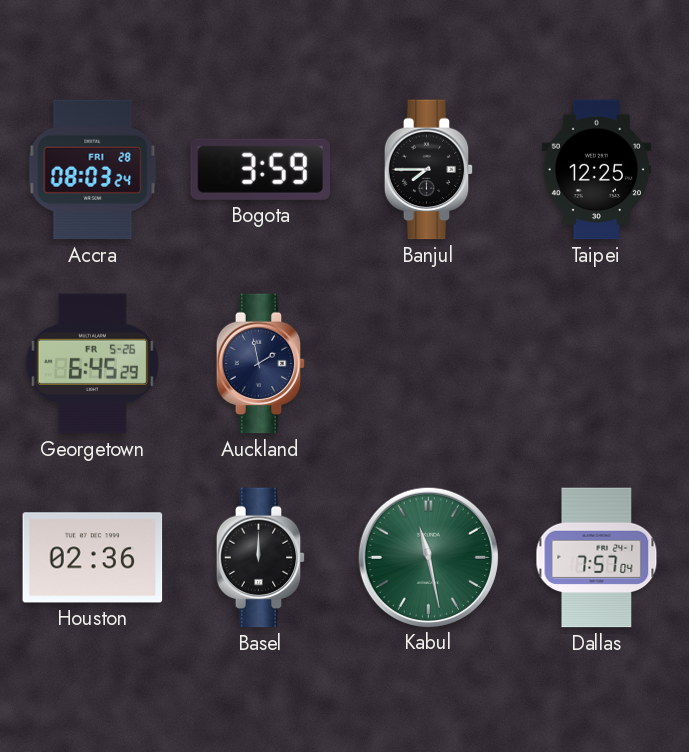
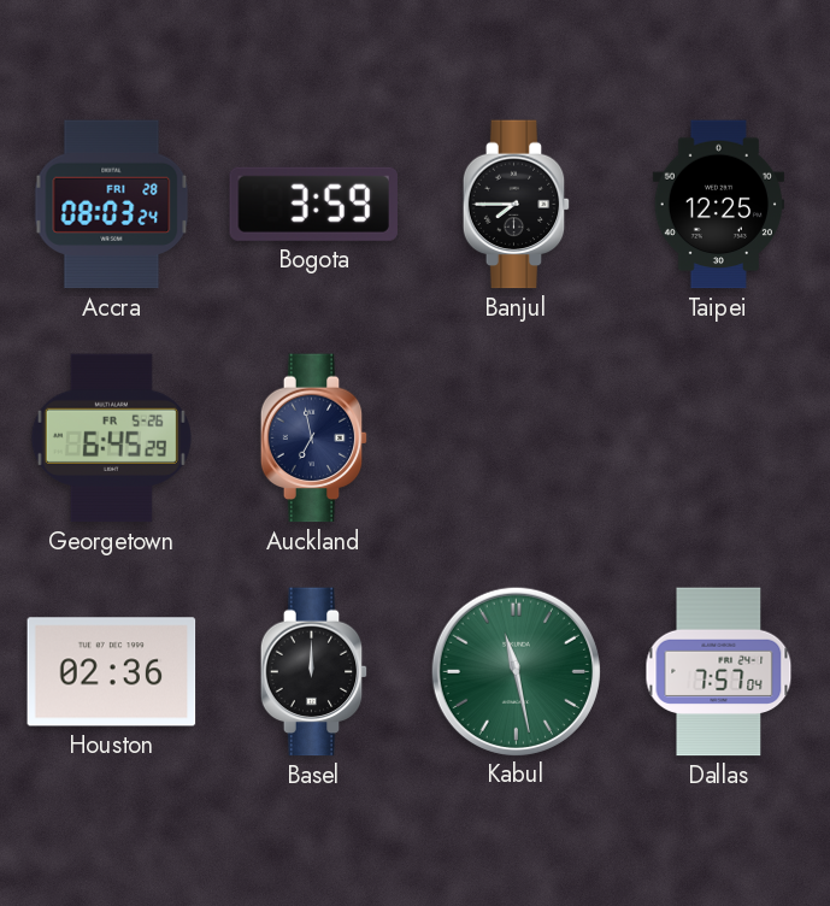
Auckland: 1:58 -> 6:58 (314, 439)
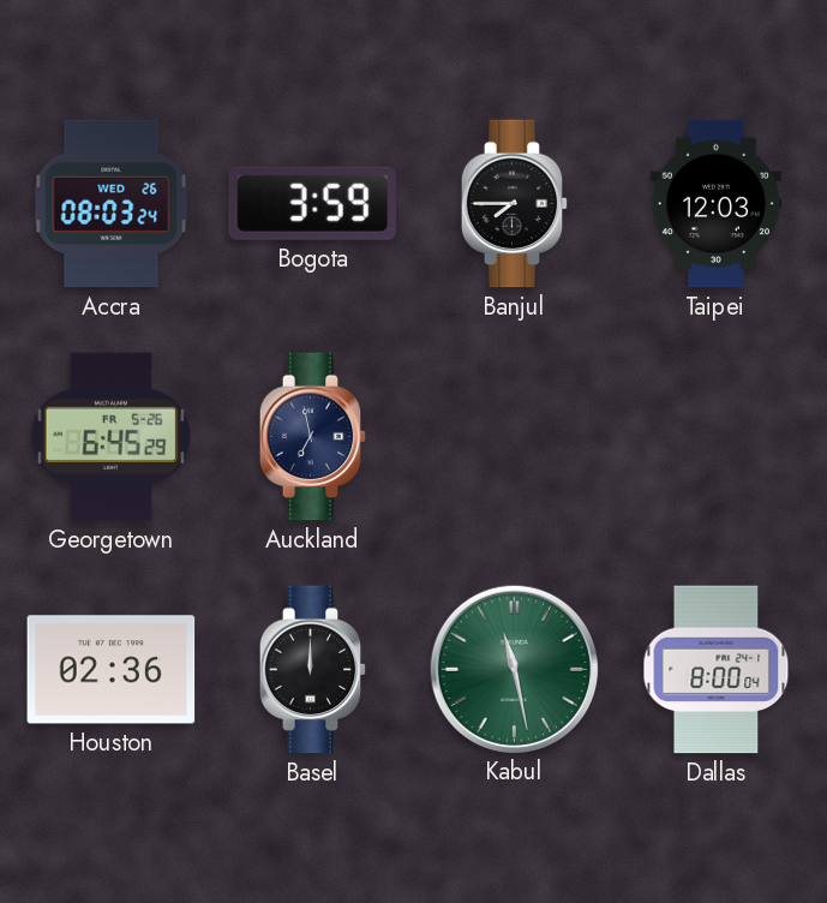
Accra date: FRI 28 -> WED 26 (112, 204)
Taipei: 12:25 -> 12:03 (715, 204)
Dallas: 7:57 -> 8:00 (717, 670)
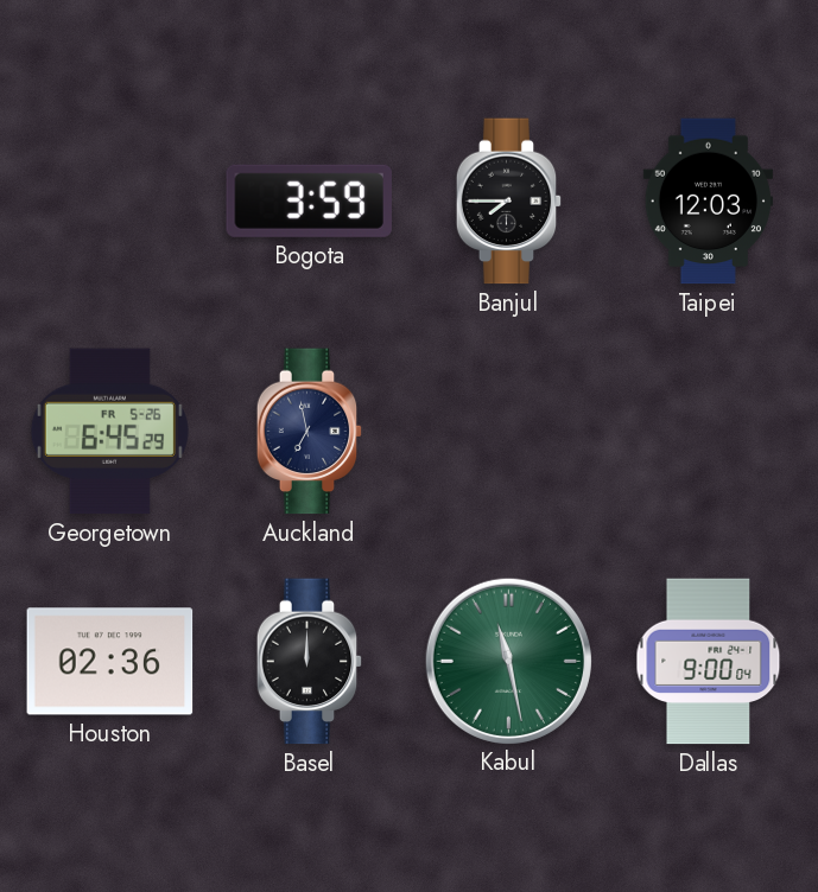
Accra: 08:03 -> none (112, 204)
Dallas: 8:00 -> 9:00 (709, 662)
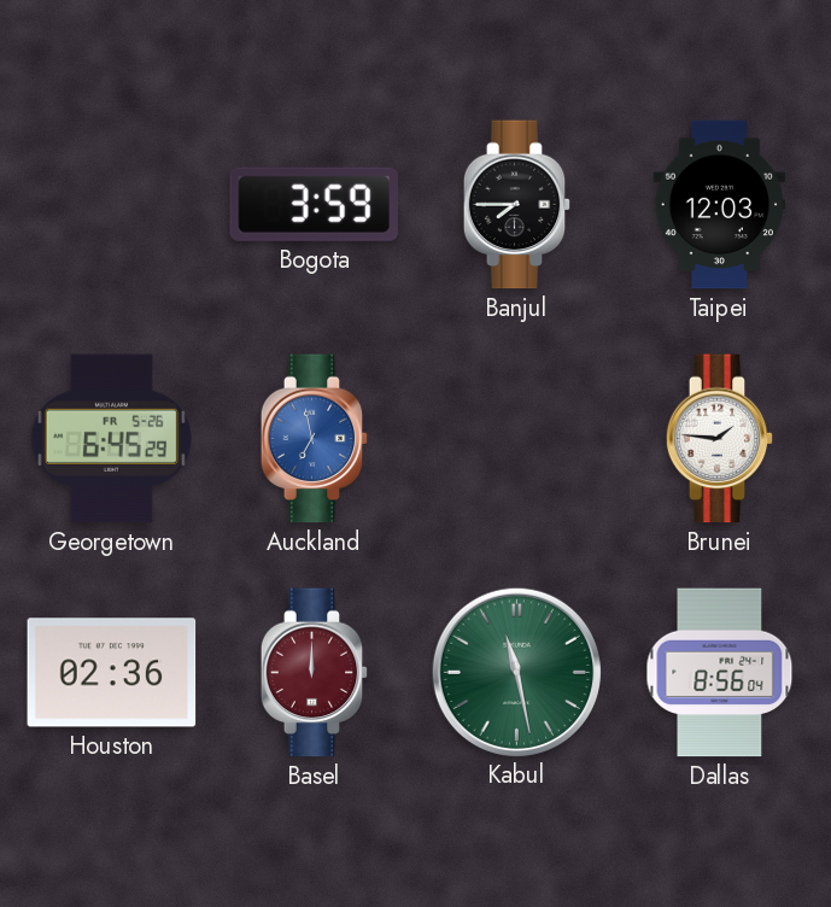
Auckland dial: navy -> blue (315, 439)
Brunei: none -> 1:46 (720, 439)
Basel dial: black -> burgundy (315, 673)
Dallas: 9:00 -> 8:56 (720, 673)
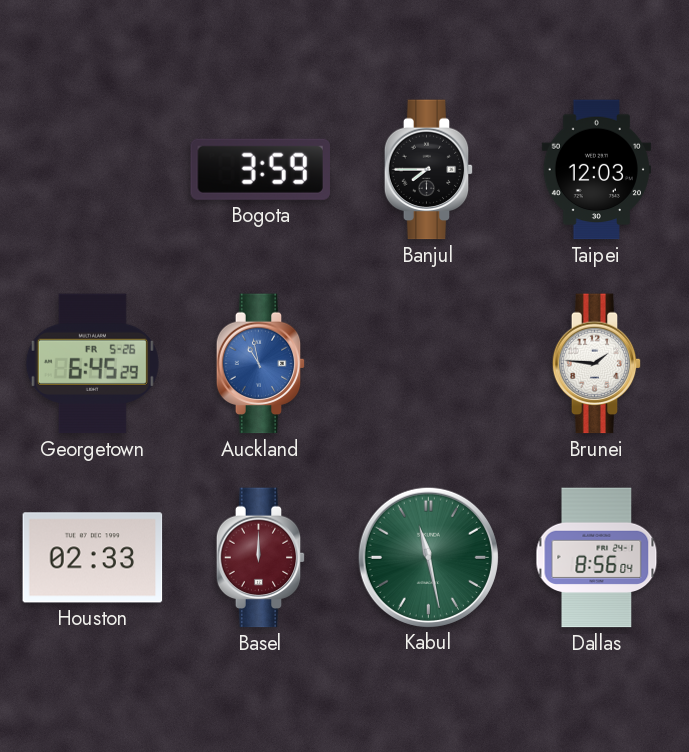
Auckland: 6:58 -> 10:58 (261, 364)
Houston: 02:36 -> 02:33 (93, 558)
